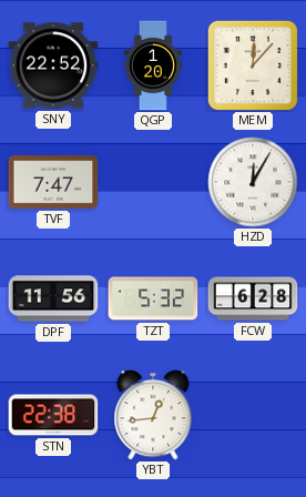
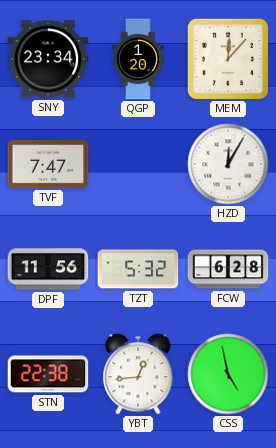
SNY: 22:52 -> 23:34 (48, 59)
CSS: none -> 4:58 (228, 374)
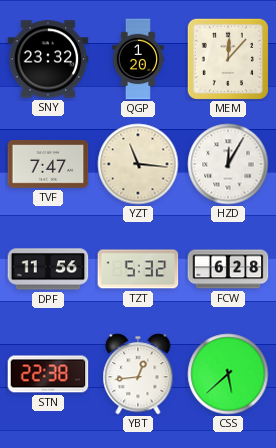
SNY: 23:34 -> 23:32 (48, 59)
YZT: none -> 11:16 (138, 164)
CSS: 4:58 -> 5:38 (228, 374)
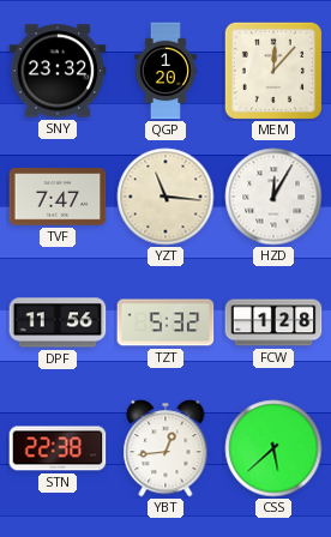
FCW: 6:28 -> 1:28 (273, 322)
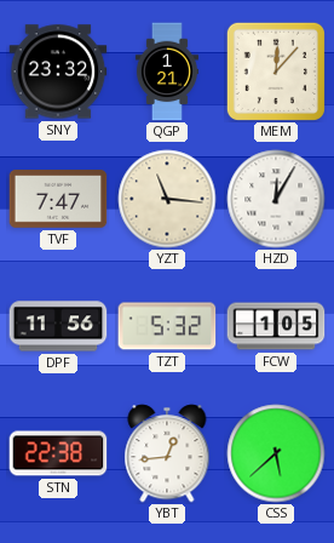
QGP: 1:20 -> 1:21 (167, 72)
FCW: 1:28 -> 1:05 (276, 326)
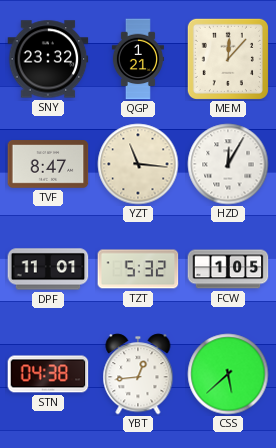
TVF: 7:47 -> 8:47 (48, 164)
DPF: 11:56 -> 11:01 (48, 269)
STN: 22:38 -> 04:38 (48, 374)
